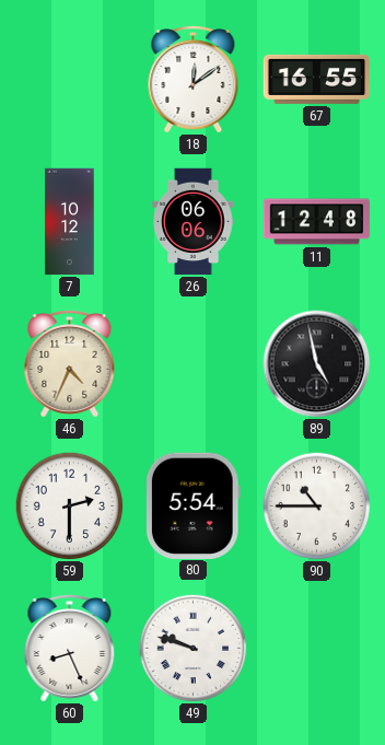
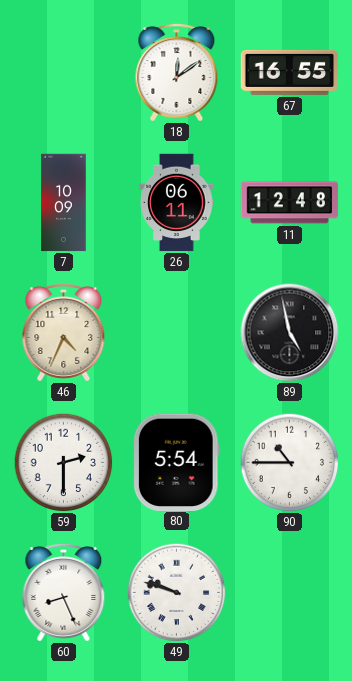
7: 10:12 -> 10:09 (64, 203)
26: 06:06 -> 06:11 (177, 203)
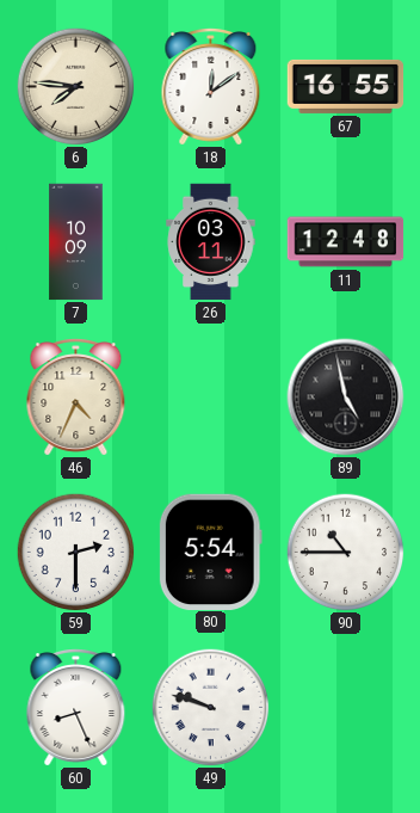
6: none -> 7:46 (76, 87)
26: 06:11 -> 03:11 (211, 242)
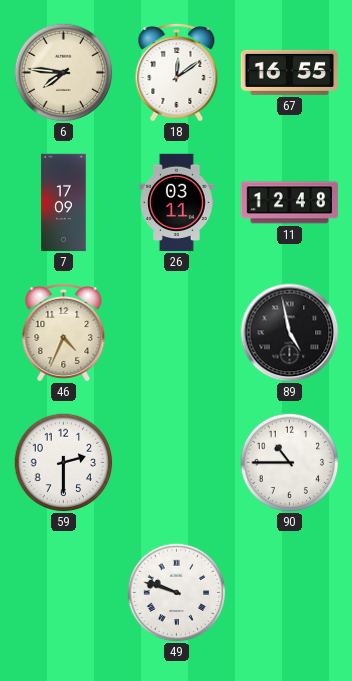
7: 10:09 -> 17:09 (64, 203)
80: 5:54 -> none (210, 552)
60: 8:26 -> none (76, 708)
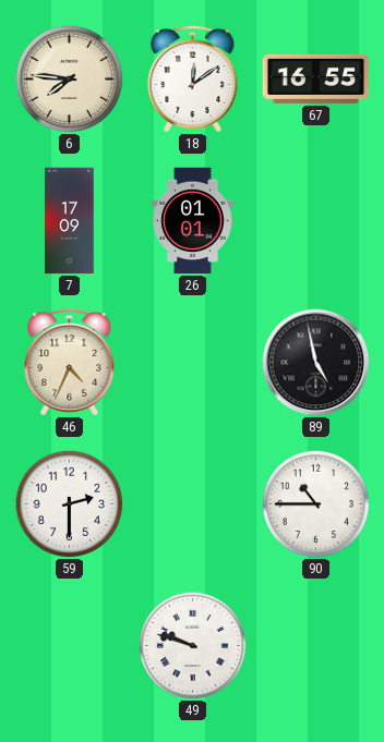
26: 03:11 -> 01:01 (193, 221)
11: 12:48 -> none (290, 203)
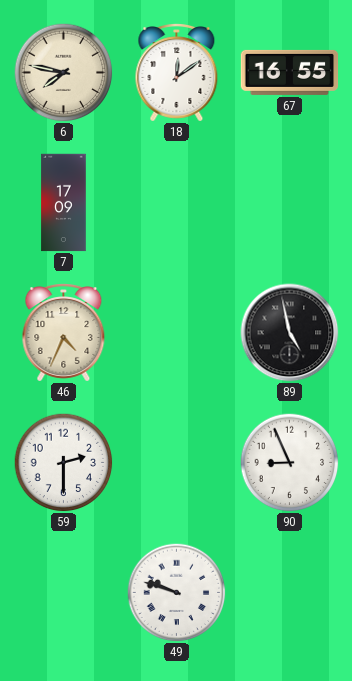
6: 7:46 -> 7:47 (64, 73)
26: 01:01 -> none (193, 221)
90: 10:45 -> 8:56 (290, 463)
